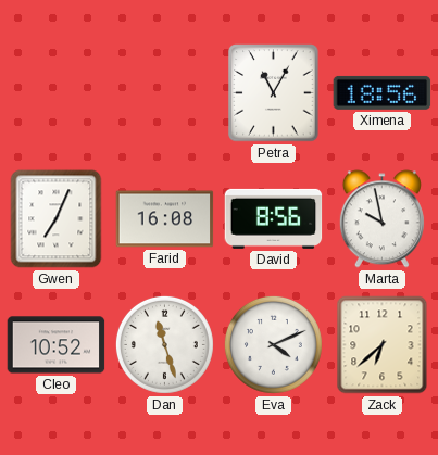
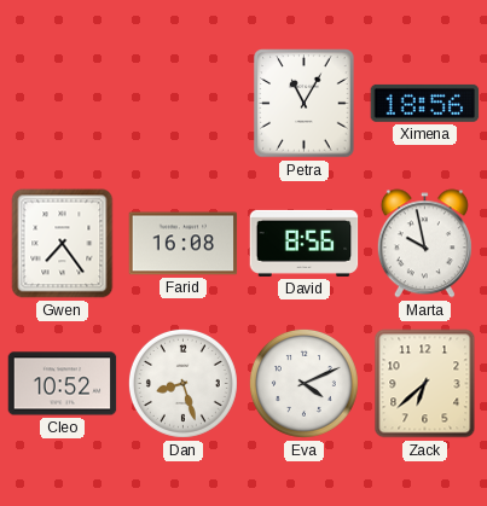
Gwen: 7:04 -> 7:24 (63, 244)
Dan: 11:27 -> 8:27 (182, 383)
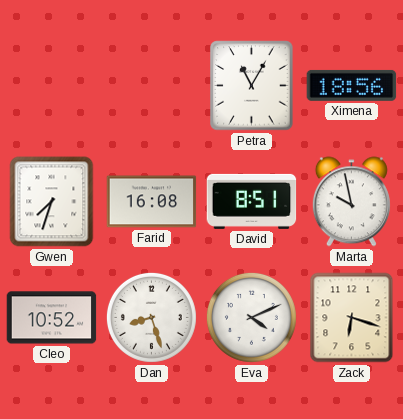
Gwen: 7:24 -> 7:33 (52, 202)
David: 8:56 -> 8:51 (252, 201)
Zack: 6:38 -> 6:18 (352, 318)
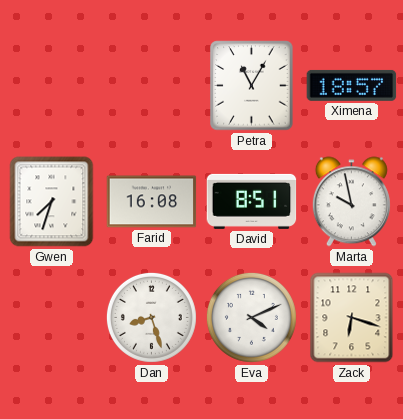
Ximena: 18:56 -> 18:57 (352, 85)
Cleo: 10:52 -> none (52, 318)
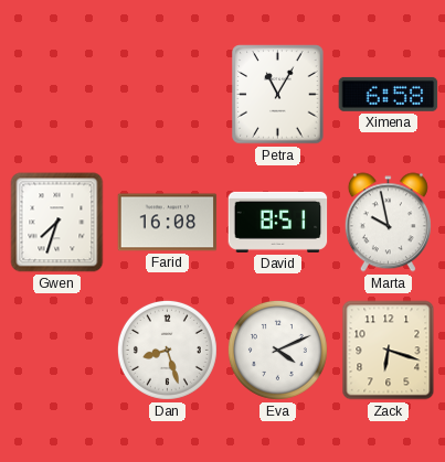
Ximena: 18:57 -> 6:58 (389, 94)
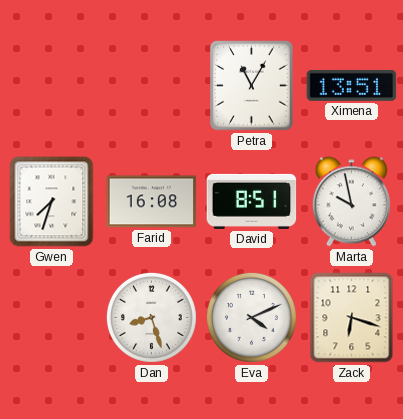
Ximena: 6:58 -> 13:51 (352, 85)
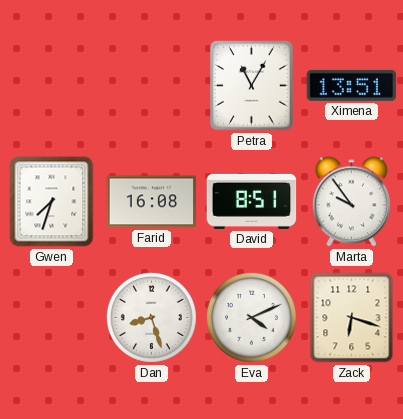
Marta: 9:58 -> 9:54 (351, 202)
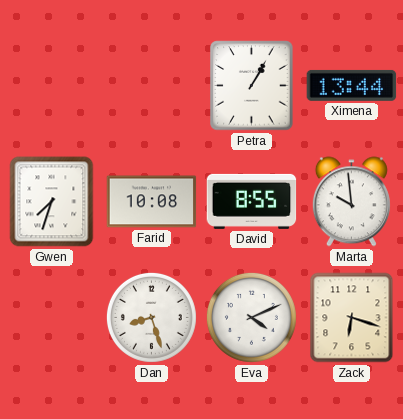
Petra: 11:05 -> 1:05 (252, 86)
Ximena: 13:51 -> 13:44 (352, 85)
Farid: 16:08 -> 10:08 (152, 202)
David: 8:51 -> 8:55 (252, 201)
Marta: 9:54 -> 9:59 (351, 202)
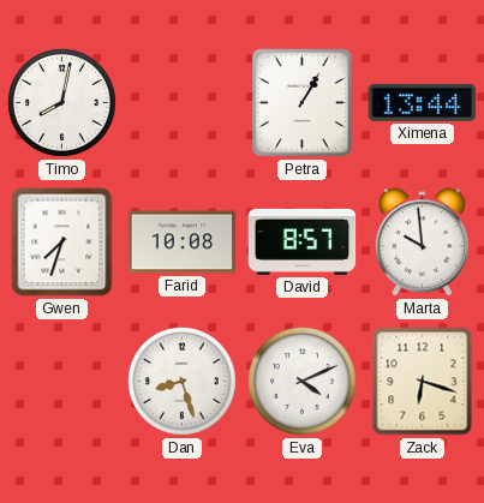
Timo: none -> 8:02 (61, 102)
David: 8:55 -> 8:57 (303, 241)
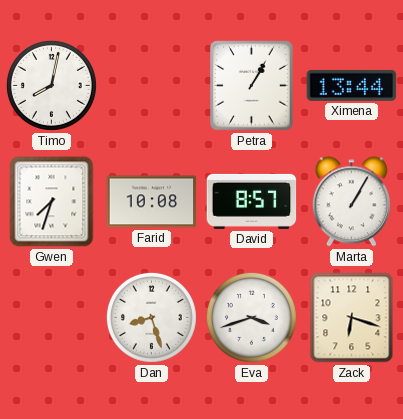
Marta: 9:59 -> 1:05 (351, 202)
Eva: 4:11 -> 3:42 (251, 317)
